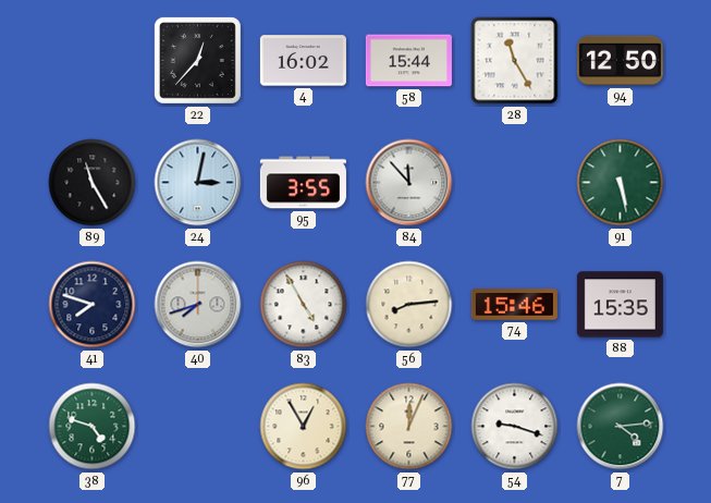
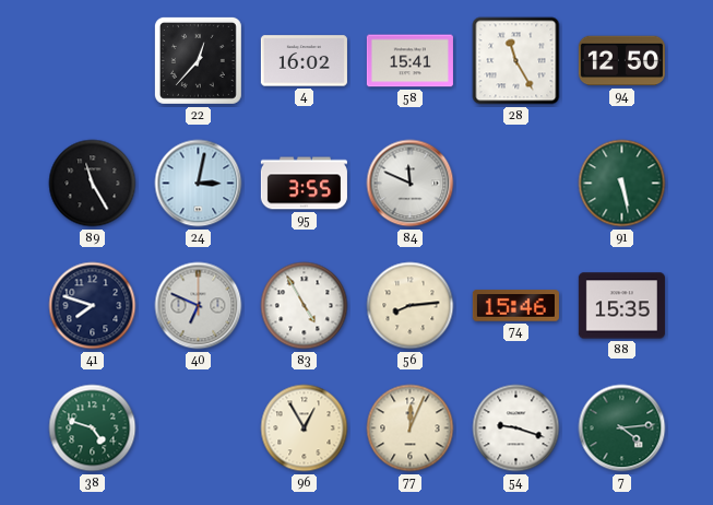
58: 15:44 -> 15:41 (409, 61)
84: 11:53 -> 11:49 (411, 184)
40: 7:42 -> 6:49 (199, 306)
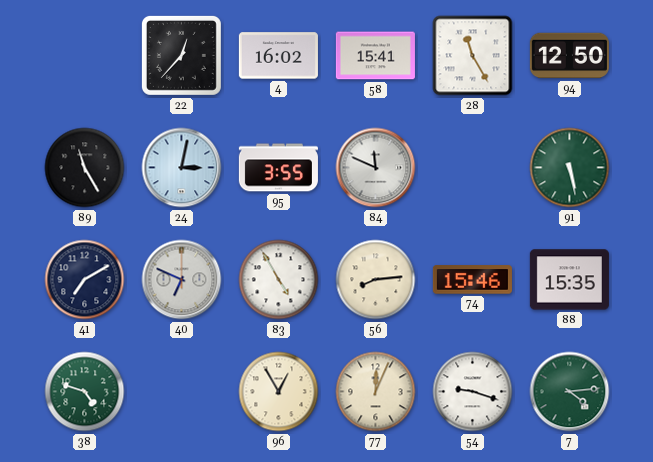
41: 7:48 -> 7:10 (85, 280)
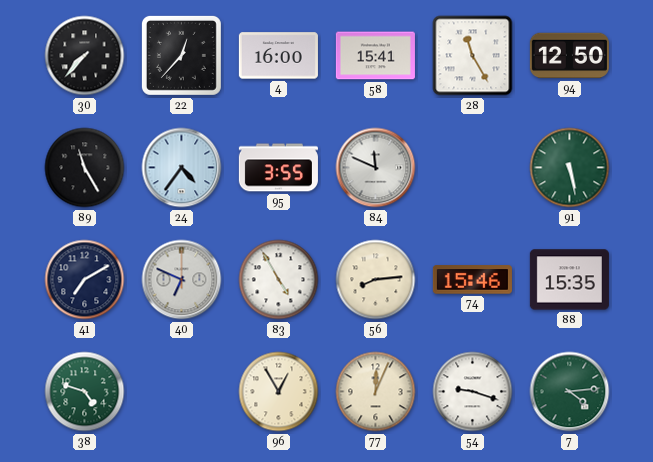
30: none -> 7:37 (85, 56)
4: 16:02 -> 16:00 (278, 56)
24: 3:02 -> 4:36 (182, 168)
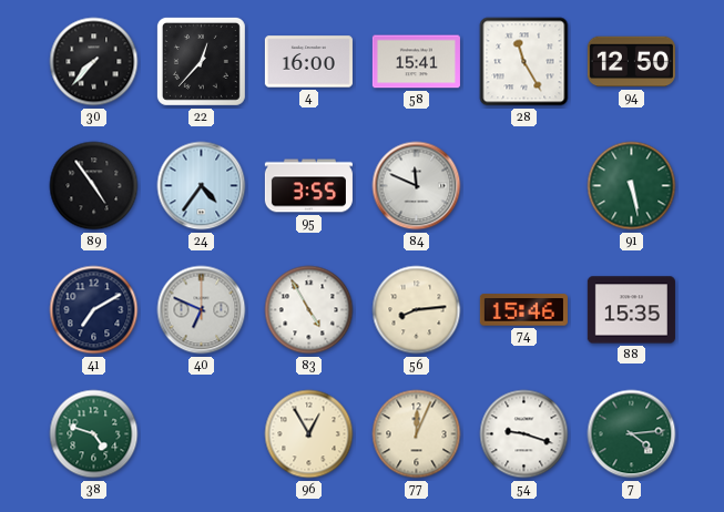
89: 11:25 -> 4:54 (94, 186)
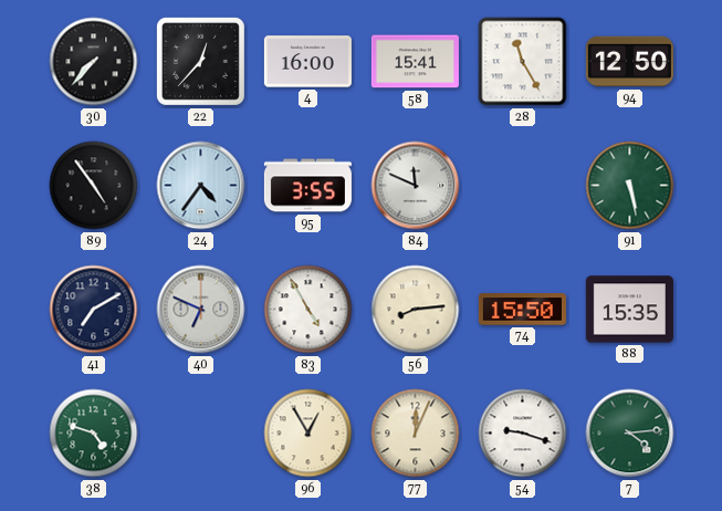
74: 15:46 -> 15:50 (522, 310)
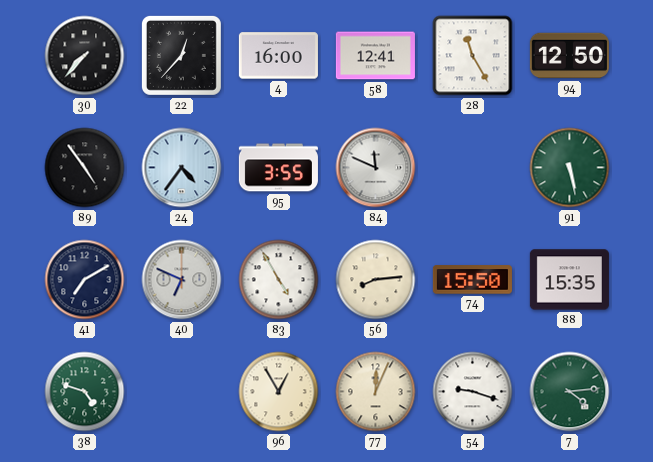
58: 15:41 -> 12:41 (375, 56)
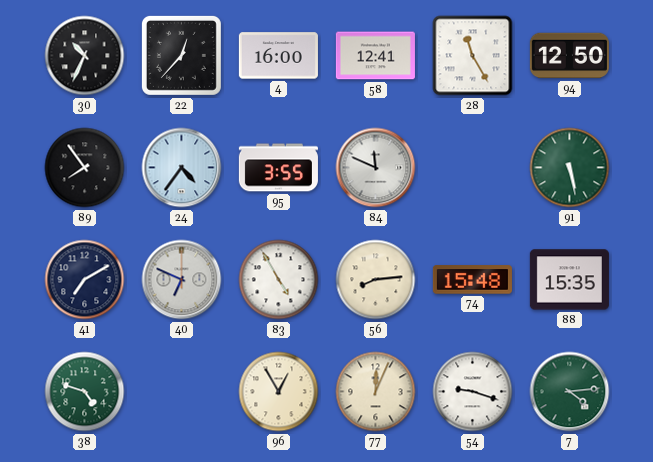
30: 7:37 -> 10:34 (85, 56)
89: 4:54 -> 7:54 (85, 168)
74: 15:50 -> 15:48 (472, 280)
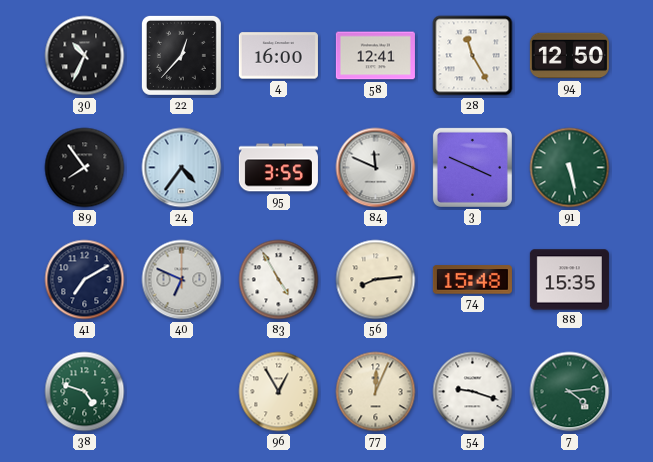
3: none -> 3:49 (472, 167)
